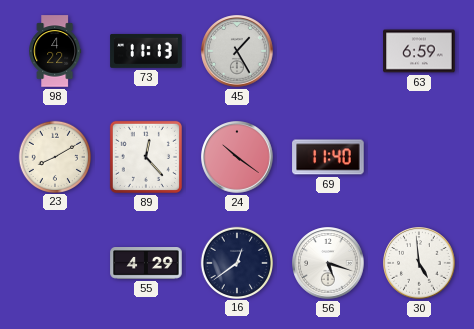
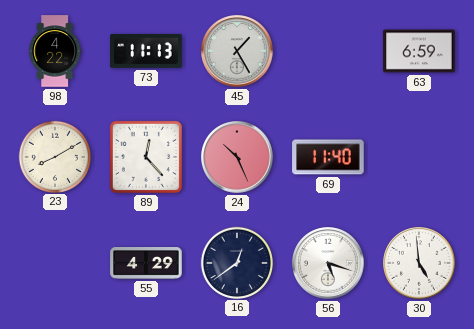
24: 10:21 -> 10:26 (237, 157)
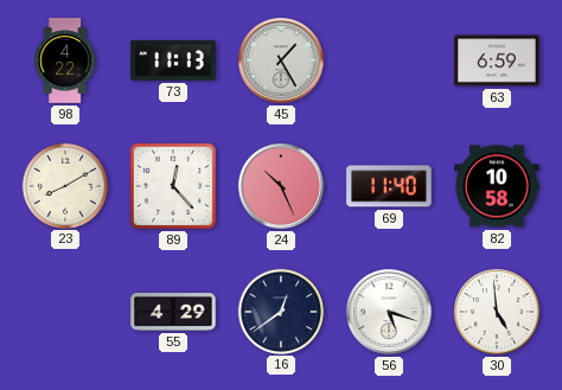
82: none -> 10:58 (497, 186)
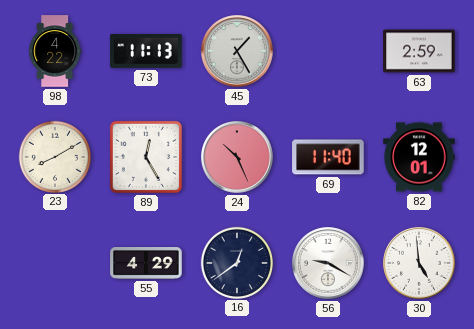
63: 6:59 -> 2:59 (419, 51)
89: 12:23 -> 12:25 (146, 157)
82: 10:58 -> 12:01 (419, 157)
56: 5:18 -> 9:20 (328, 263)
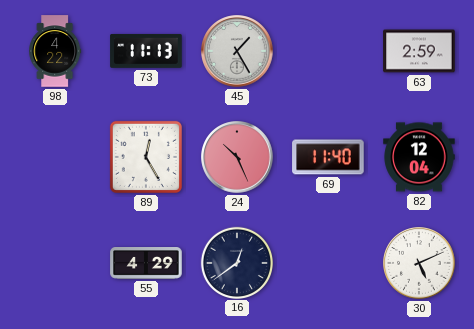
23: 8:10 -> none (54, 156)
82: 12:01 -> 12:04 (419, 157)
56: 9:20 -> none (328, 263)
30: 4:59 -> 5:11 (419, 263)
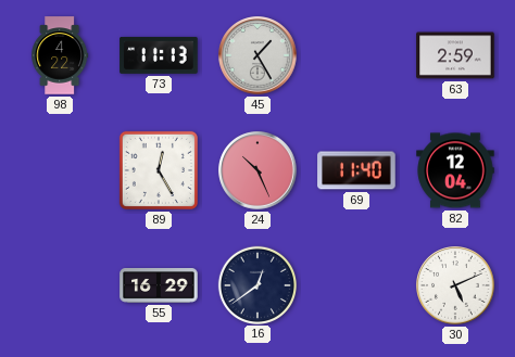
55: 4:29 -> 16:29 (159, 286)
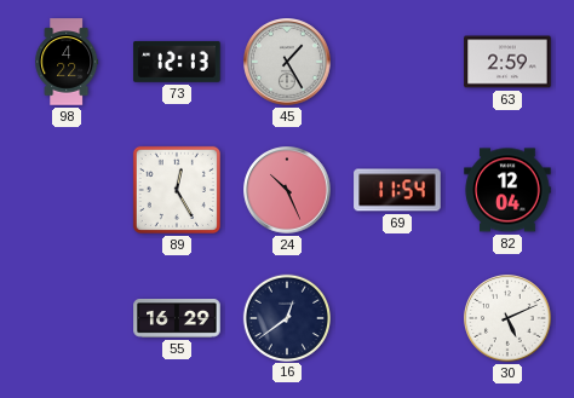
73: 11:13 -> 12:13 (177, 62)
69: 11:40 -> 11:54 (397, 190)
